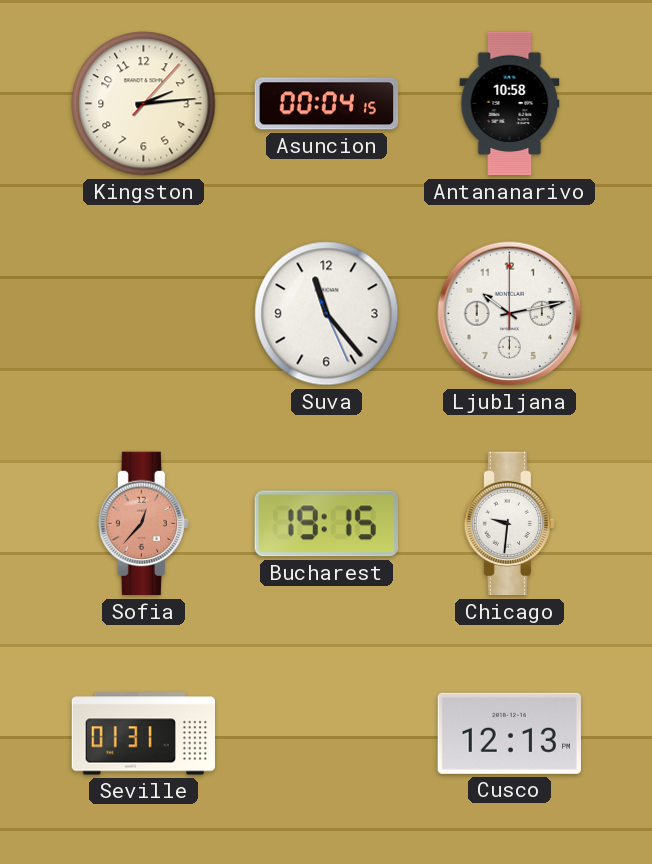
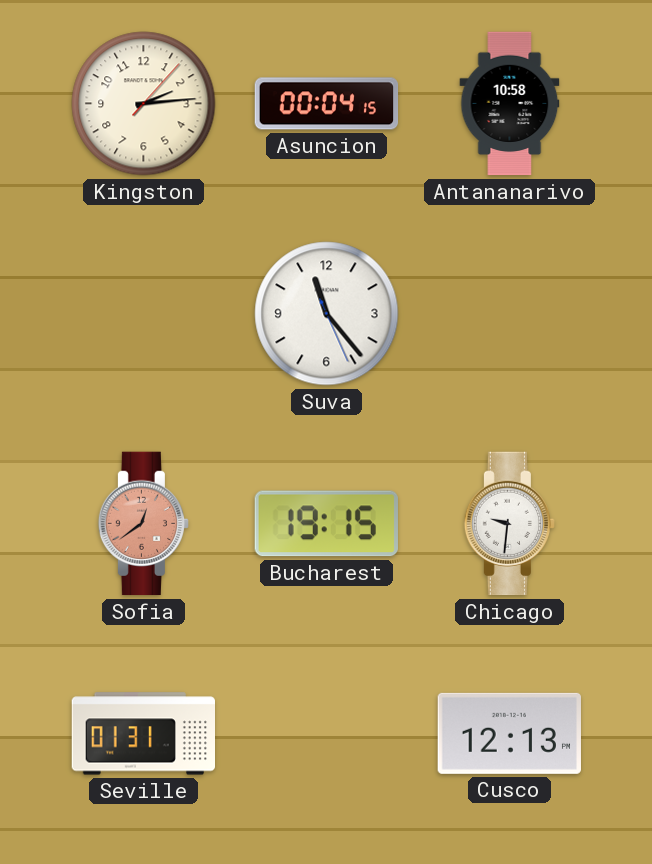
Ljubljana: 10:13 -> none (510, 314)
Sofia: 12:37 -> 12:39 (143, 524)
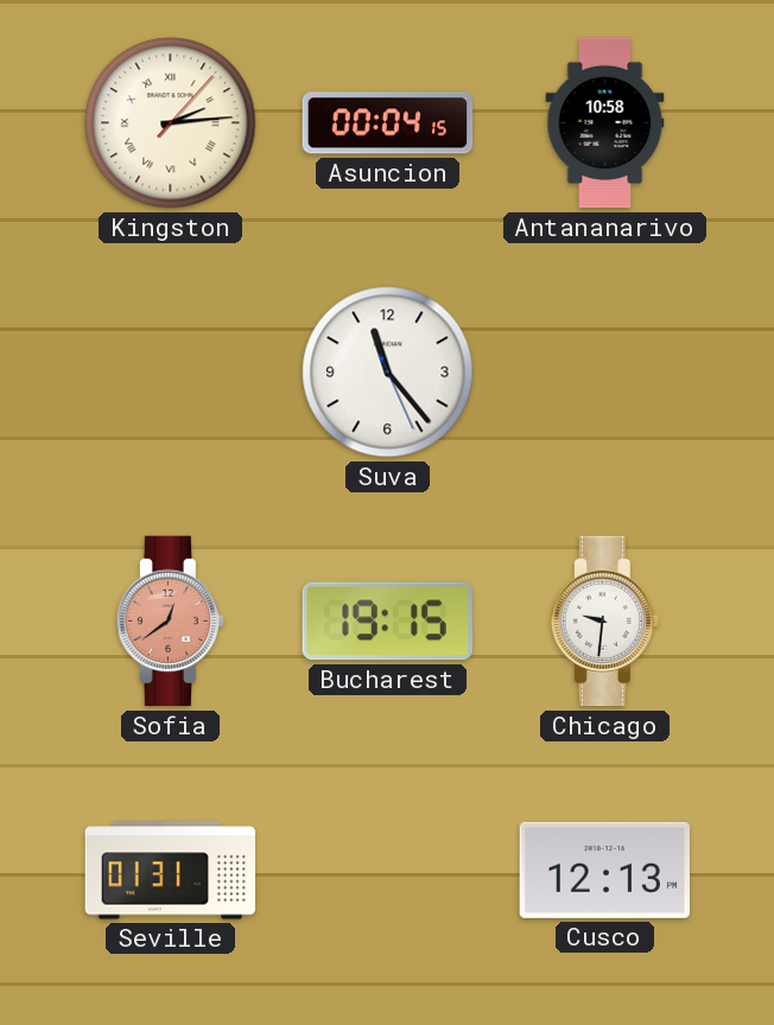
Kingston numerals: Arabic -> Roman (171, 123)
